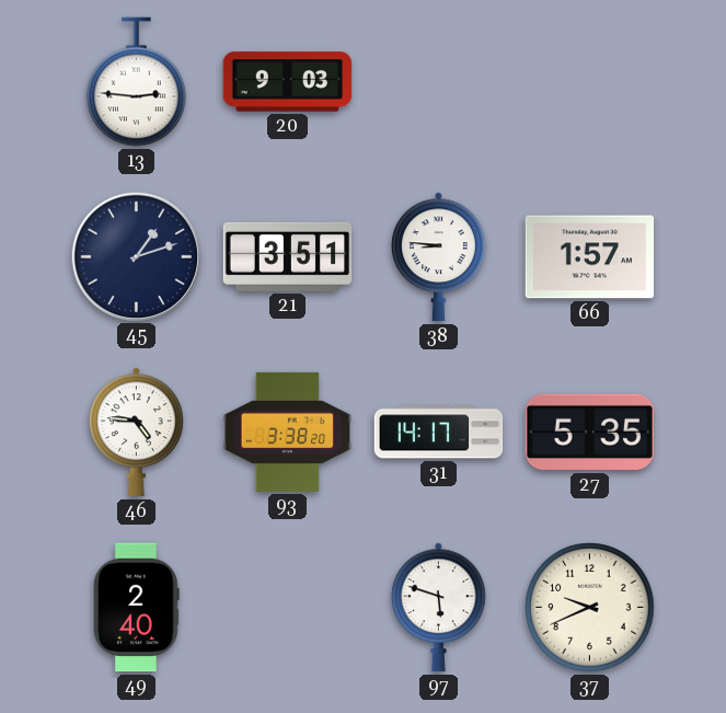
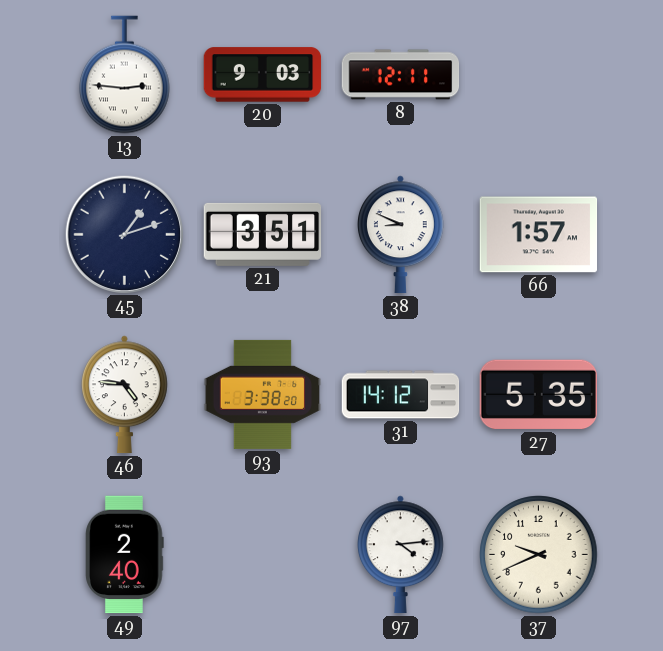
8: none -> 12:11 (401, 75)
38: 8:46 -> 8:49 (401, 235)
31: 14:17 -> 14:12 (401, 395)
97: 5:48 -> 4:14 (401, 555)
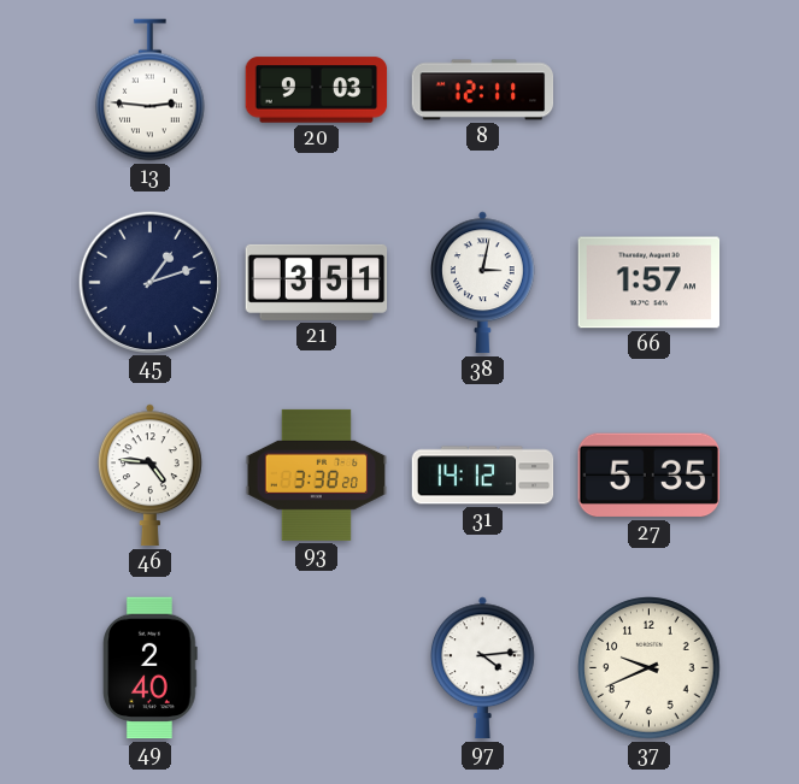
38: 8:49 -> 3:02 (483, 283)
